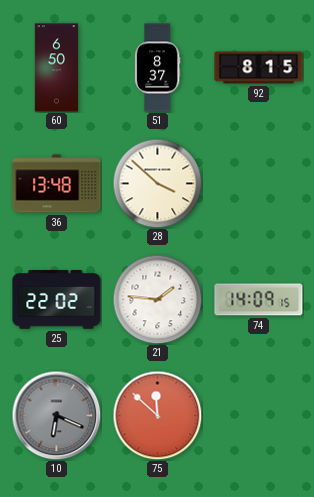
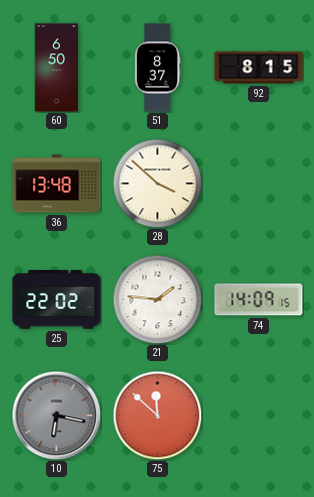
10: 6:19 -> 6:17 (56, 415)
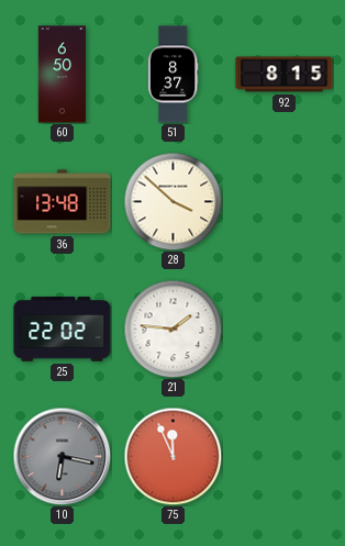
74: 14:09 -> none (259, 300)
75: 11:52 -> 11:56 (172, 456)
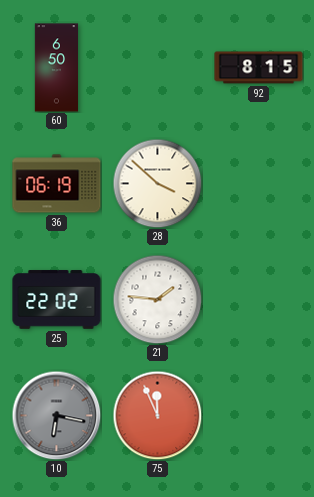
51: 8:37 -> none (172, 75)
36: 13:48 -> 06:19 (57, 184)
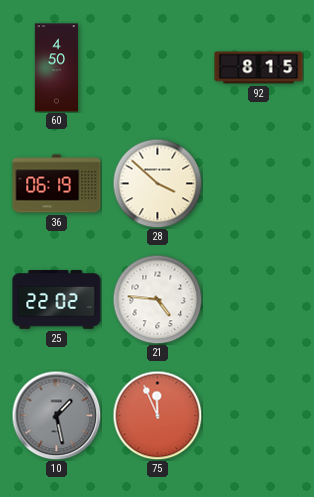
60: 6:50 -> 4:50 (57, 68)
21: 1:46 -> 4:46 (157, 299)
10: 6:17 -> 1:28 (56, 415)
